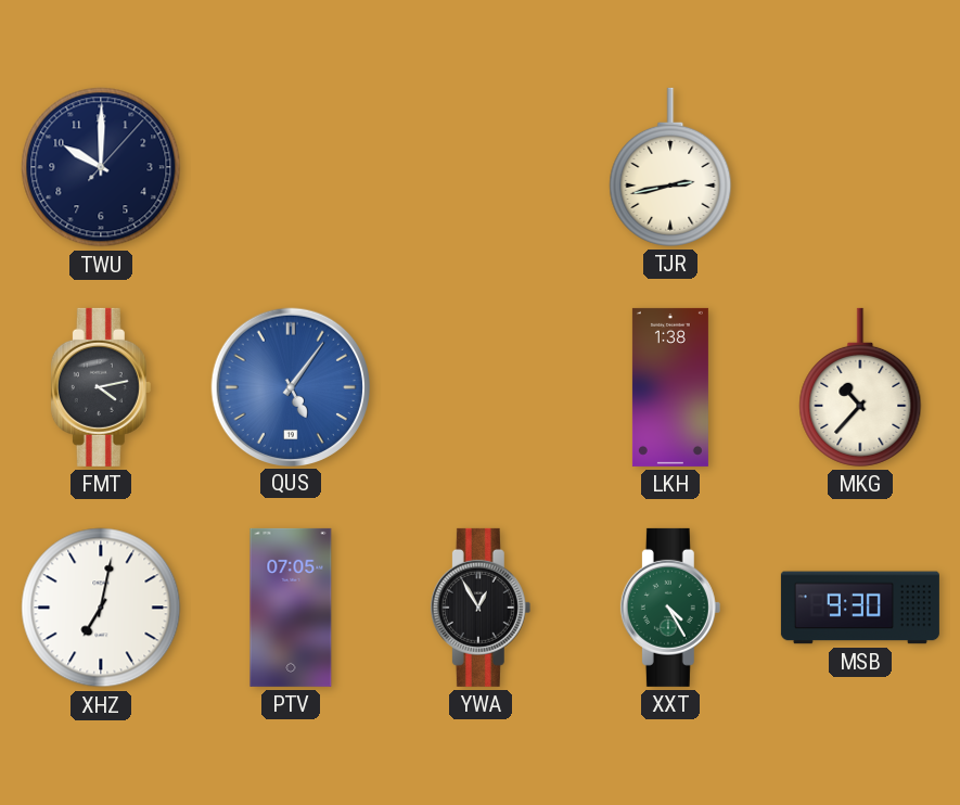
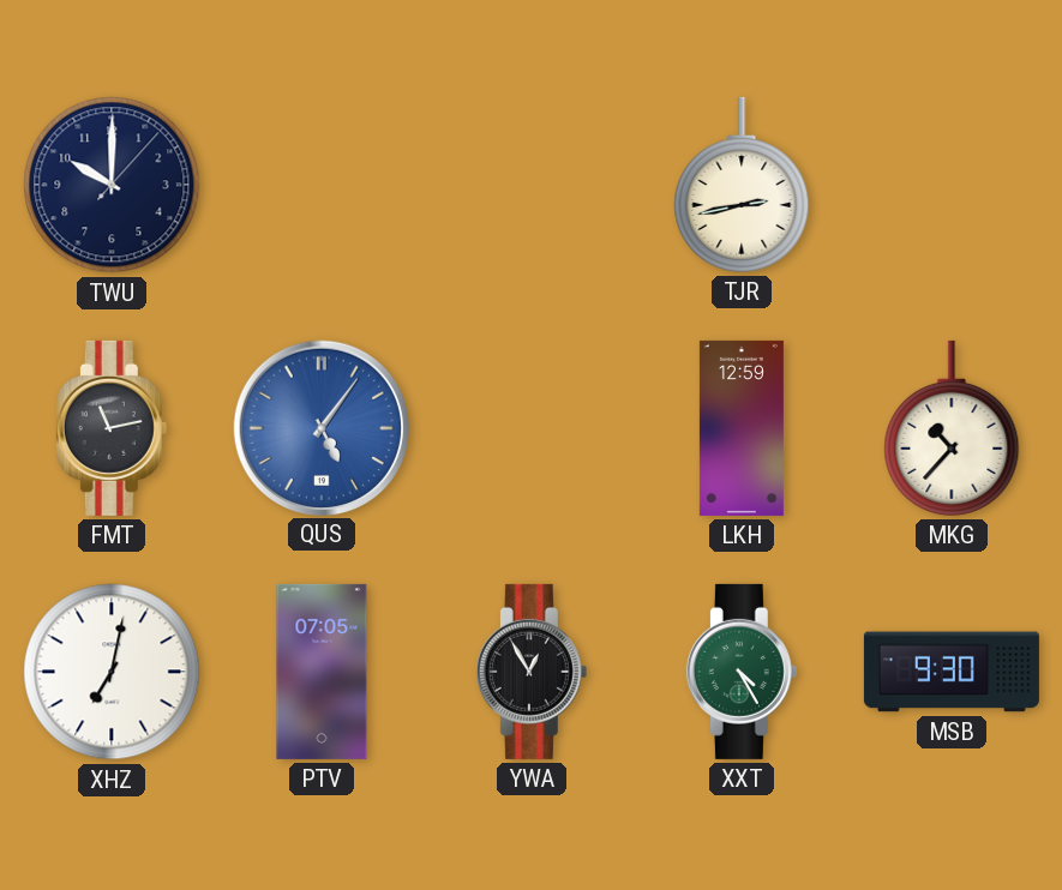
FMT: 4:13 -> 11:13 (112, 428)
LKH: 1:38 -> 12:59 (742, 428)
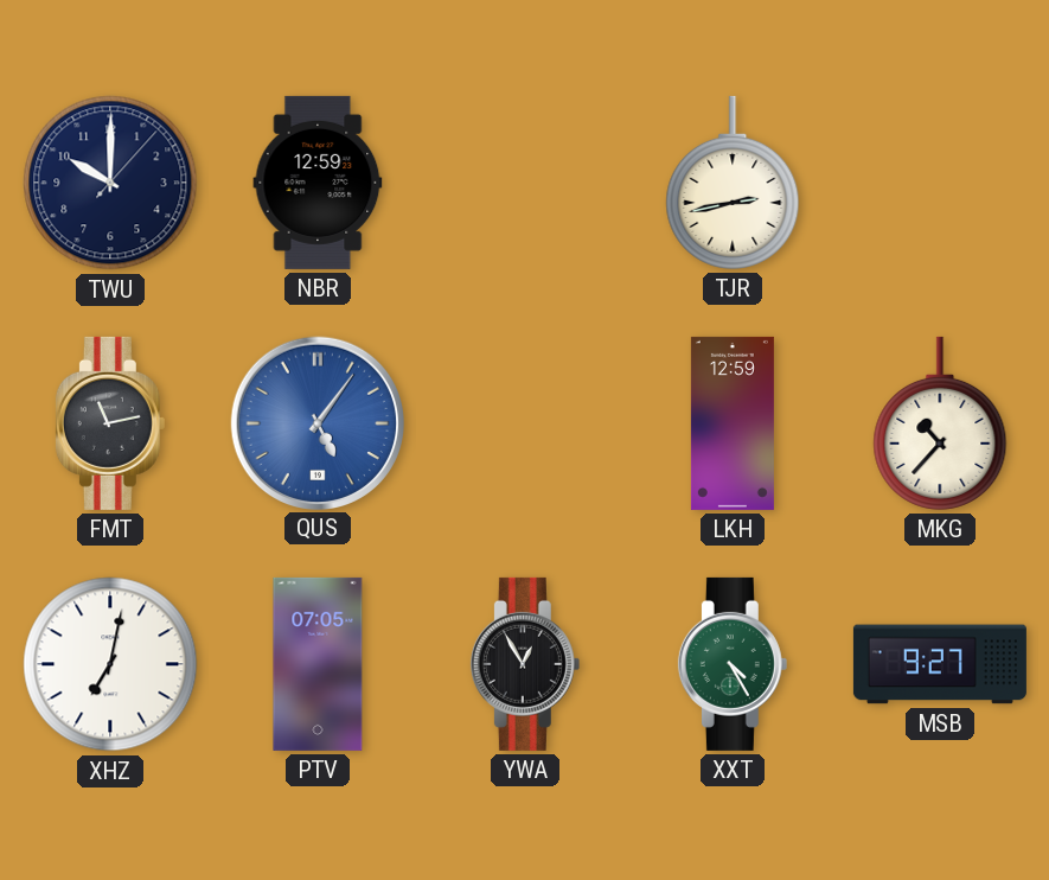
NBR: none -> 12:59 (318, 183)
MSB: 9:30 -> 9:27 (940, 664)
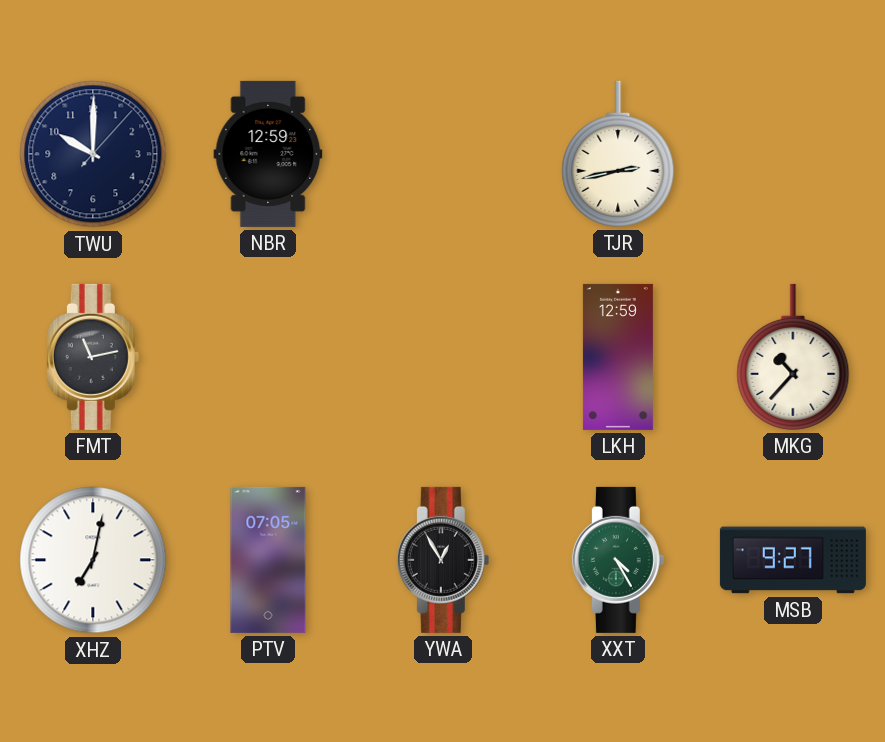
QUS: 5:06 -> none (316, 422)
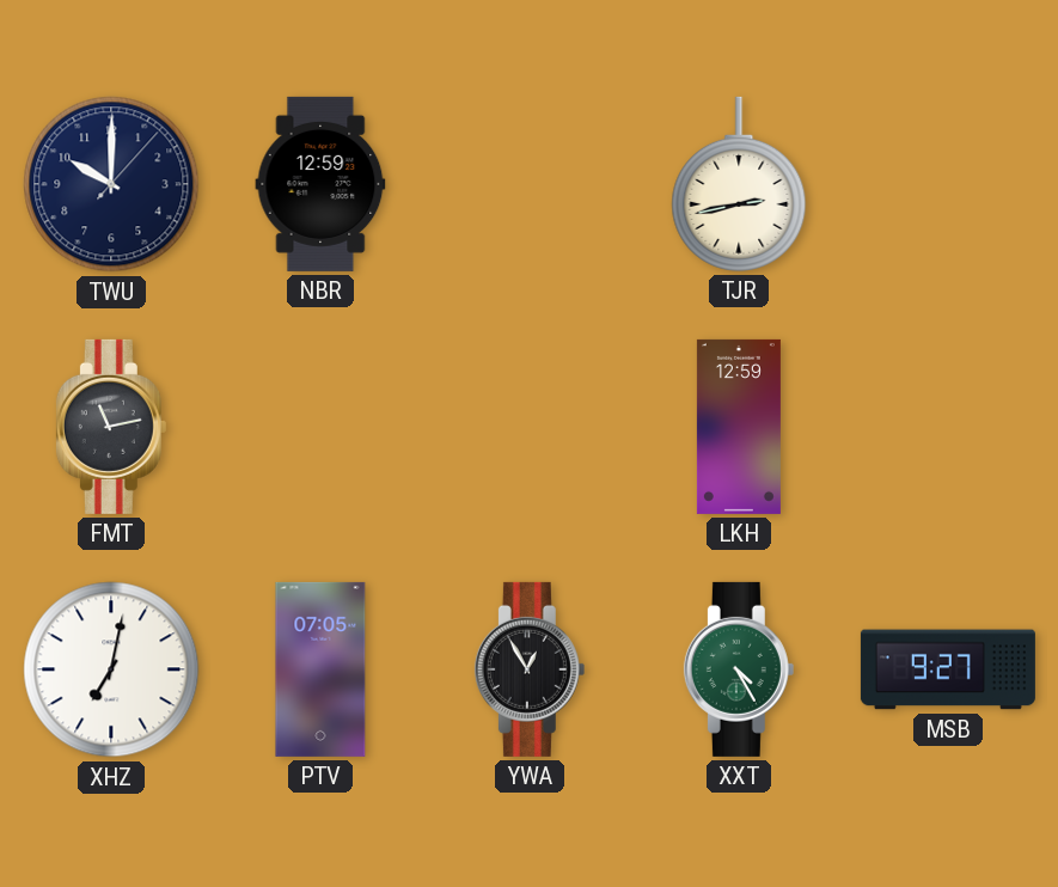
MKG: 10:37 -> none (793, 357)
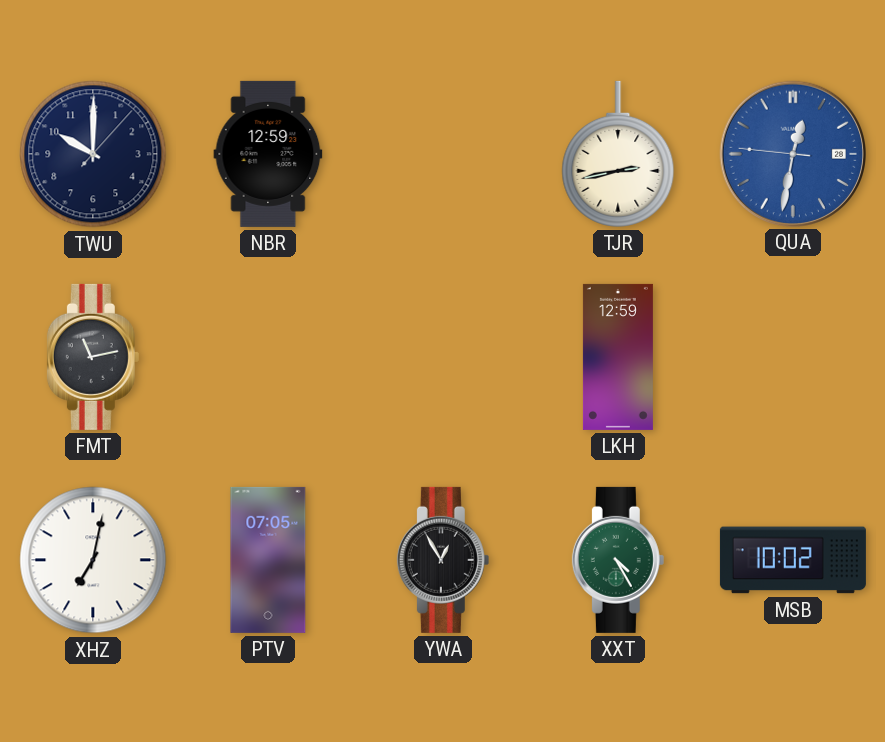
QUA: none -> 12:31 (792, 153)
MSB: 9:27 -> 10:02 (793, 560)
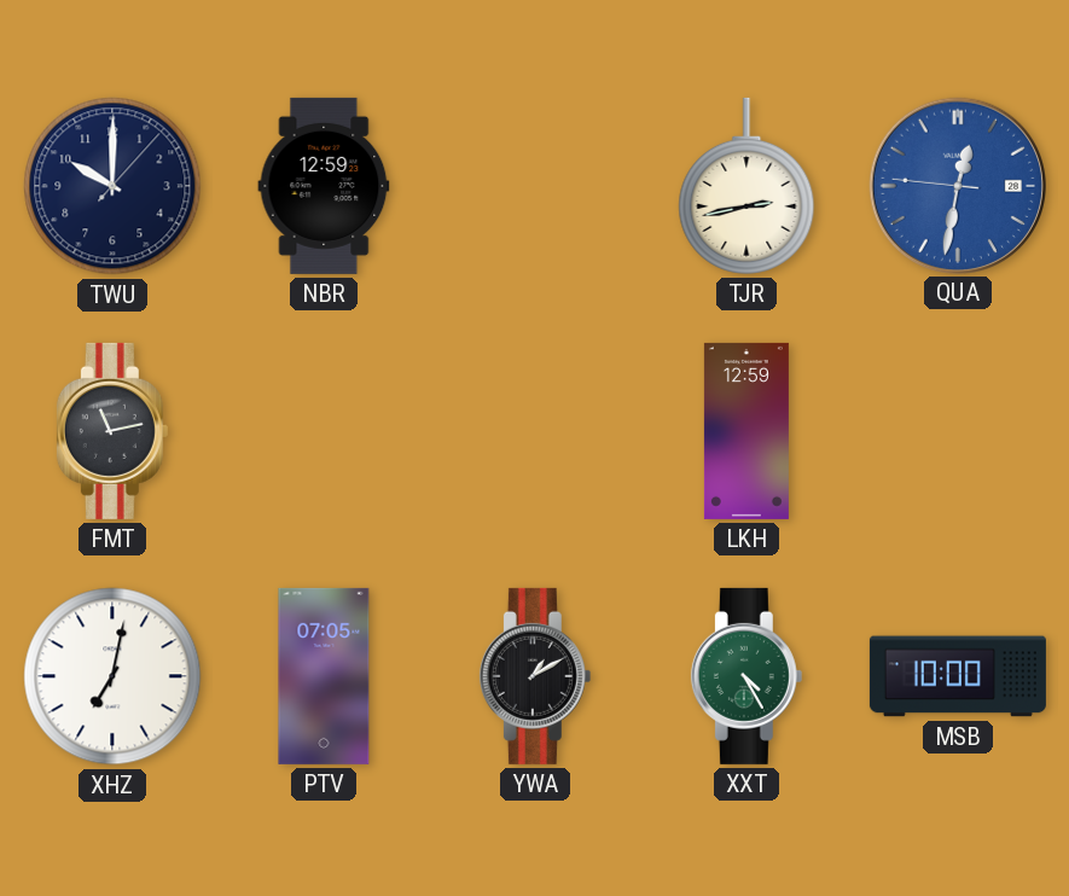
YWA: 12:55 -> 1:10 (535, 676)
MSB: 10:02 -> 10:00 (958, 676)
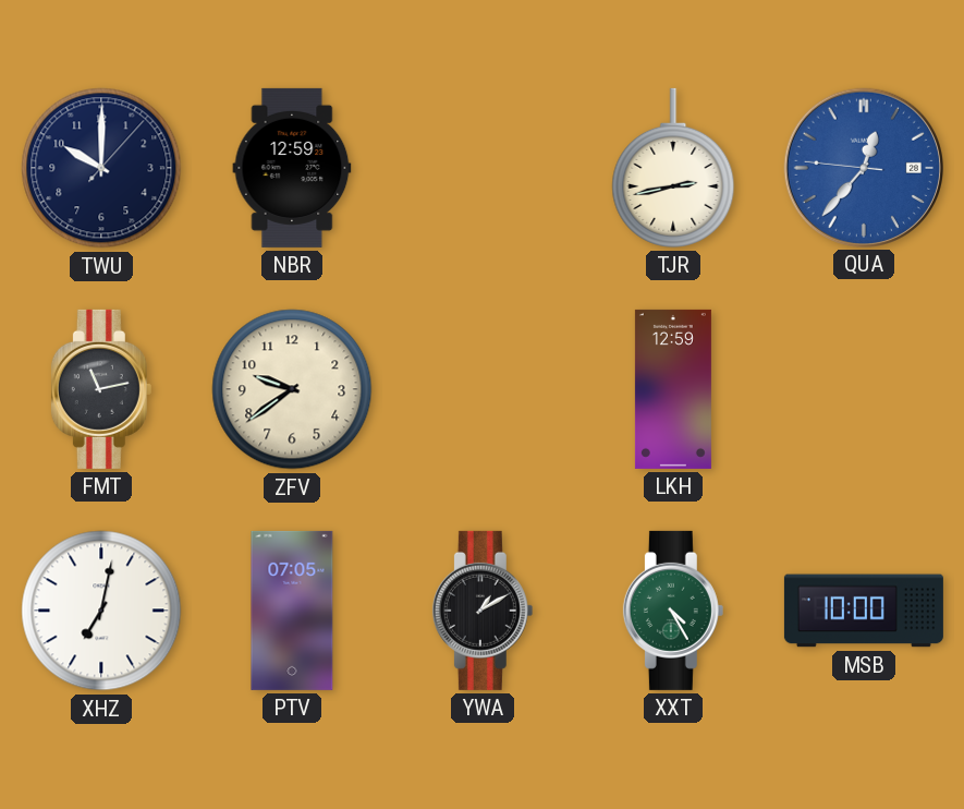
QUA: 12:31 -> 12:36 (863, 167)
ZFV: none -> 9:39 (292, 389)
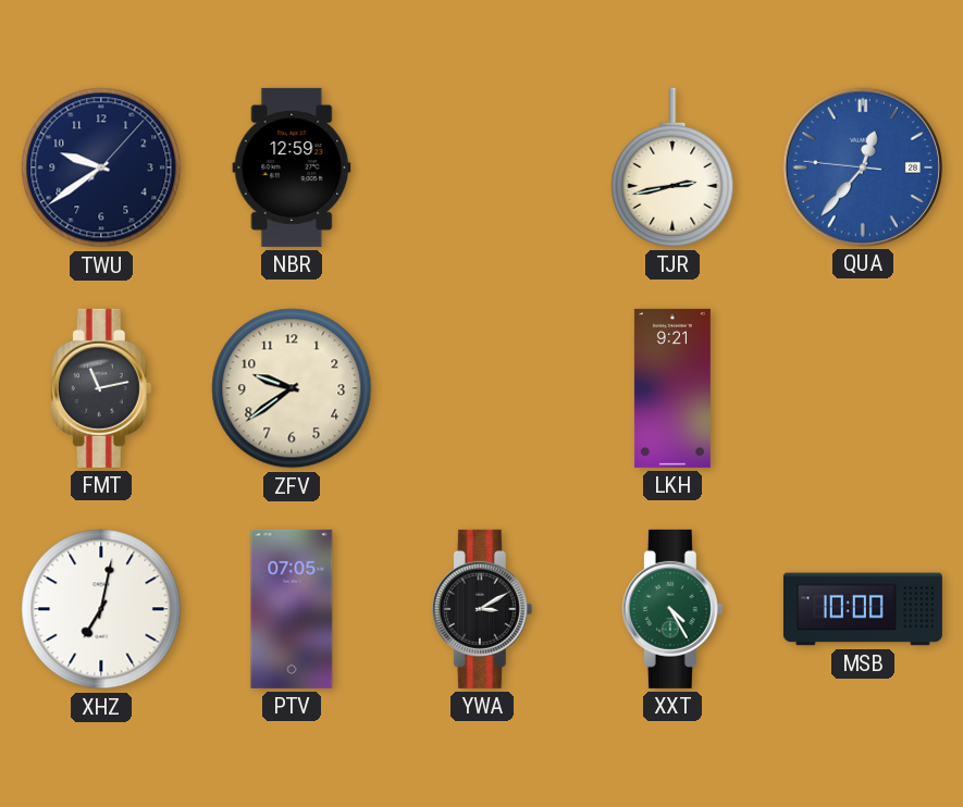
TWU: 10:00 -> 9:39 (101, 167)
LKH: 12:59 -> 9:21 (672, 388)
YWA: 1:10 -> 3:10 (482, 609)
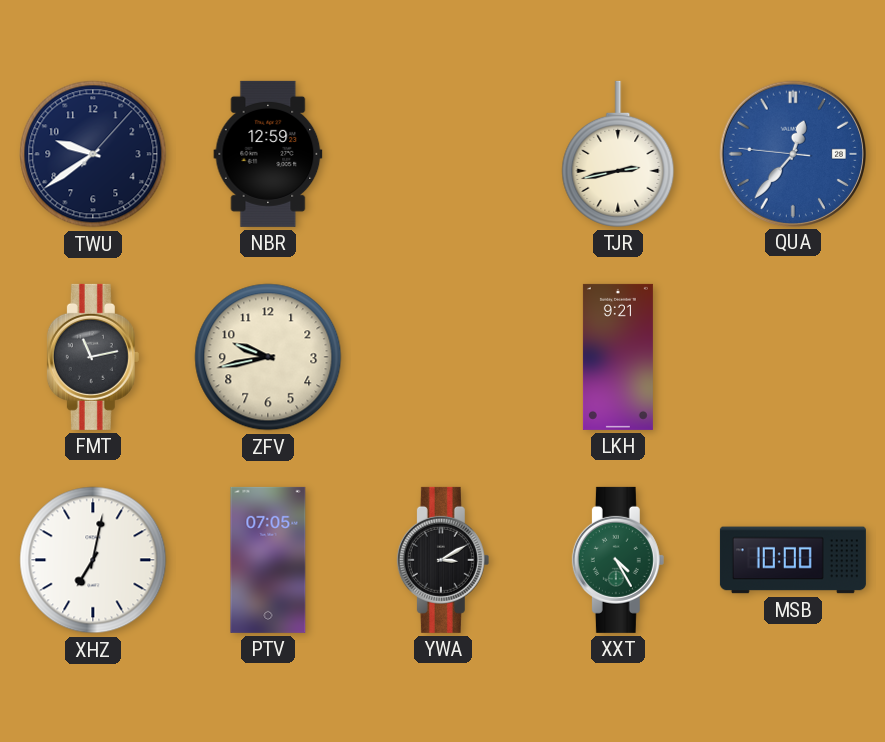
ZFV: 9:39 -> 9:43 (268, 357)
